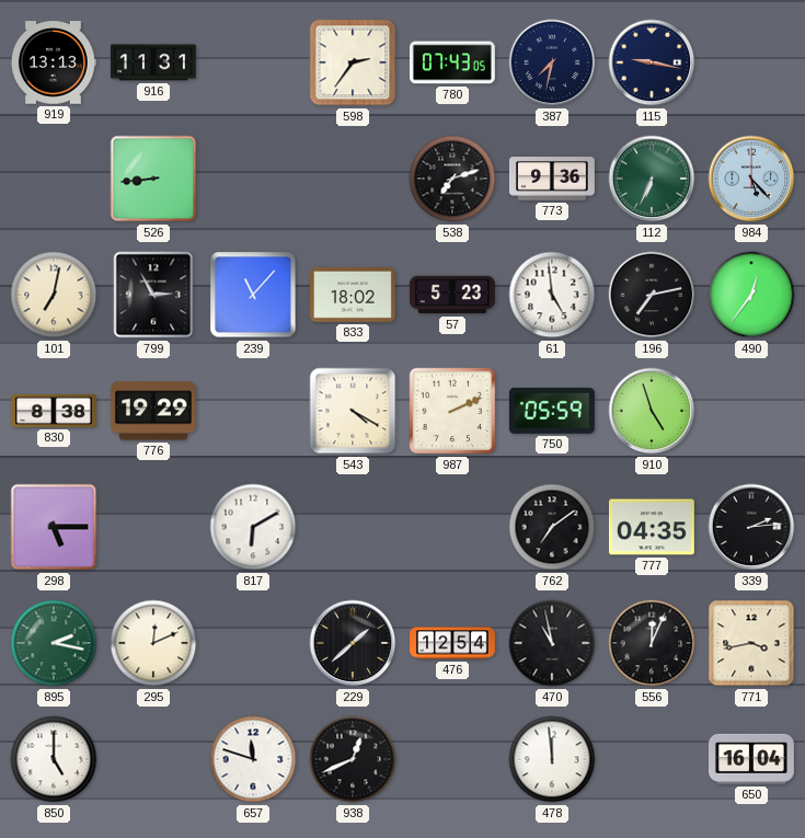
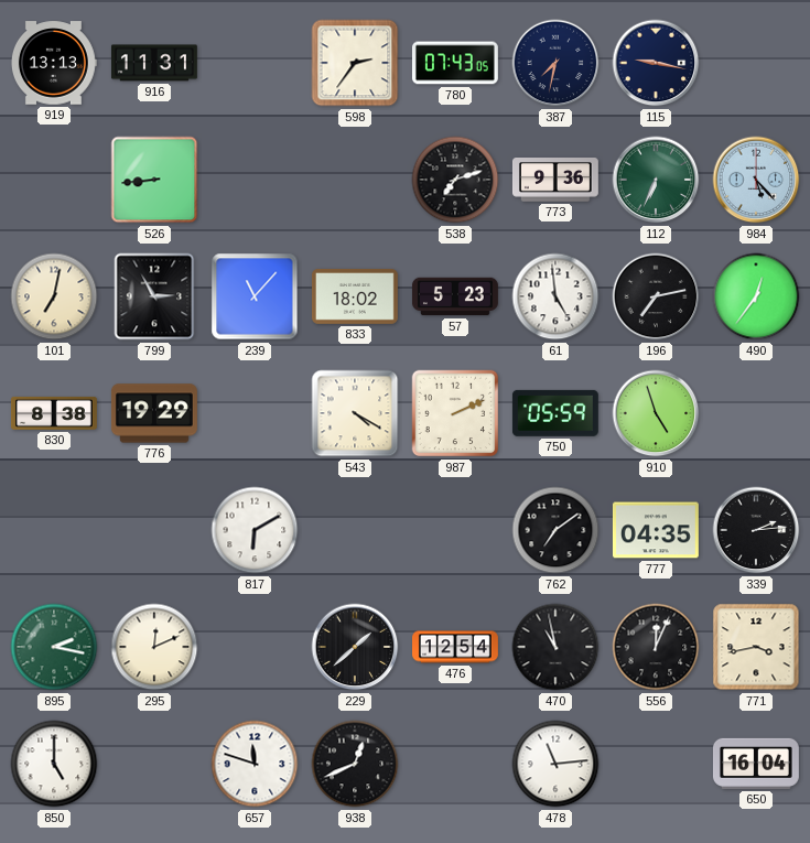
298: 5:15 -> none (54, 527)
478: 11:59 -> 11:14 (555, 764)
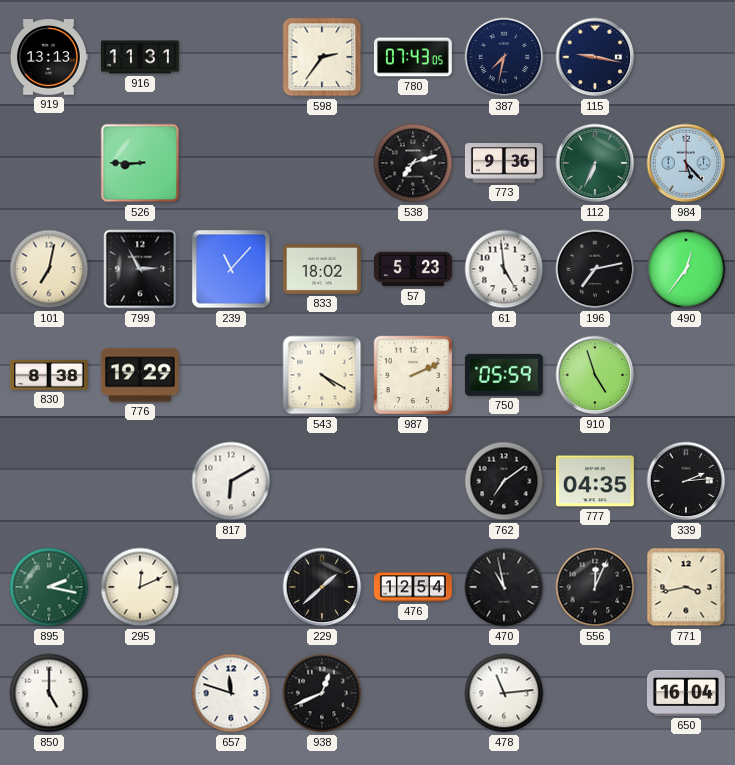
526: 8:44 -> 8:45 (140, 163)
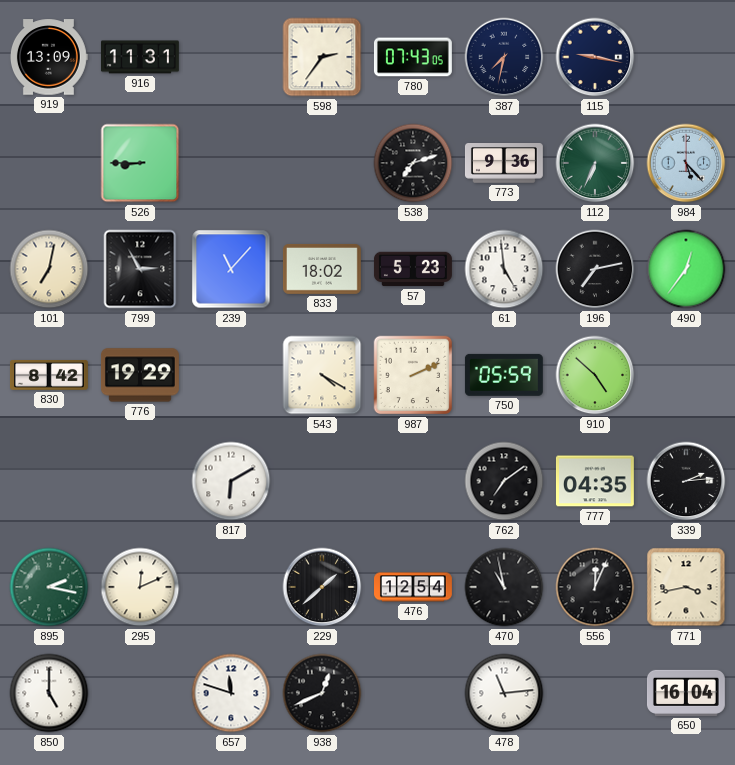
919: 13:13 -> 13:09 (49, 57)
830: 8:38 -> 8:42 (49, 375)
910: 4:57 -> 4:52 (595, 375)
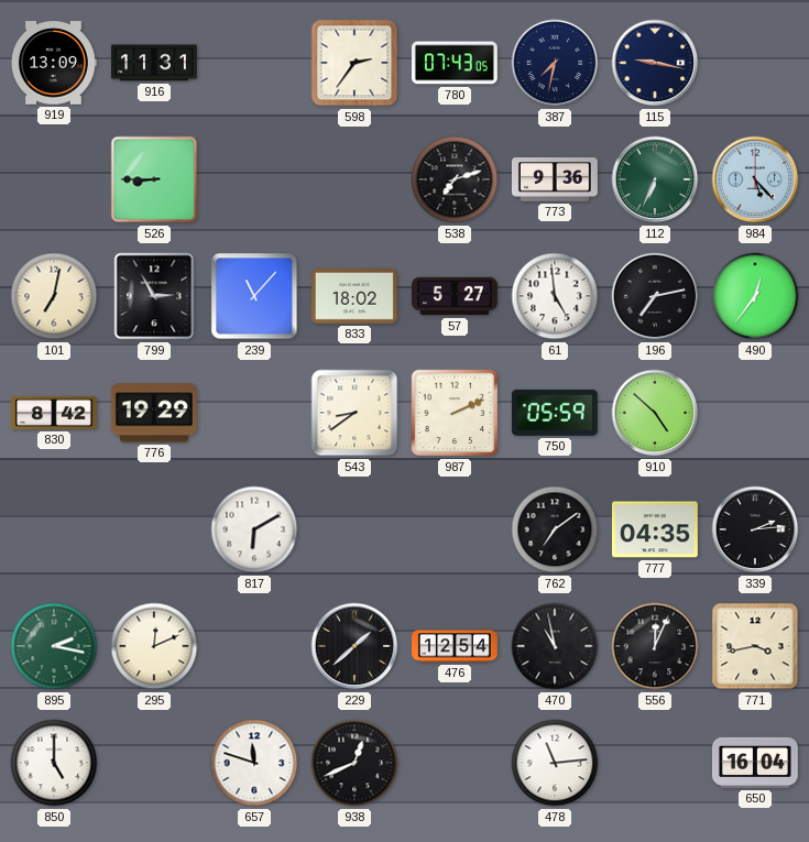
57: 5:23 -> 5:27 (455, 296)
543: 4:20 -> 8:39 (354, 413)
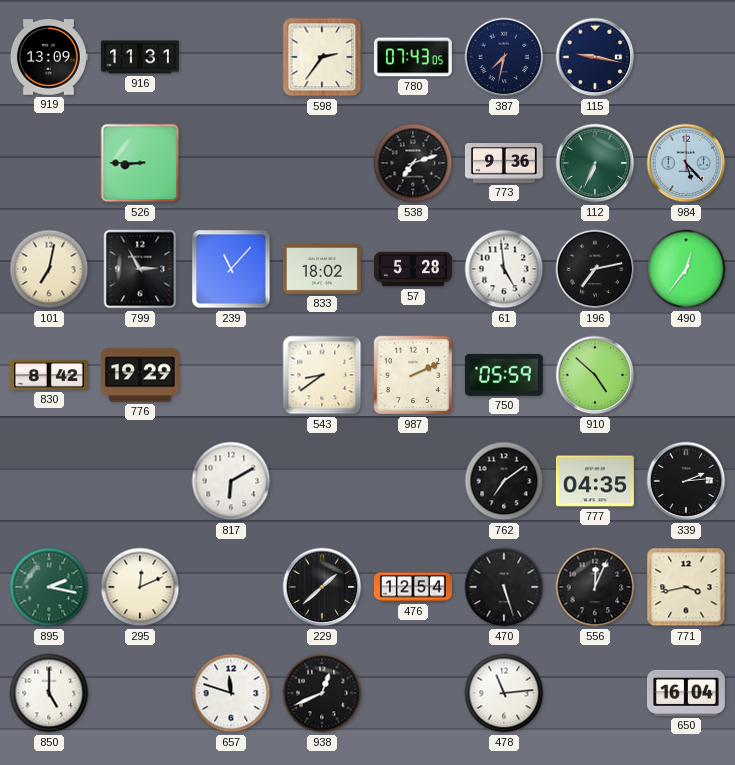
57: 5:27 -> 5:28 (413, 269)
470: 10:58 -> 5:27 (504, 587)
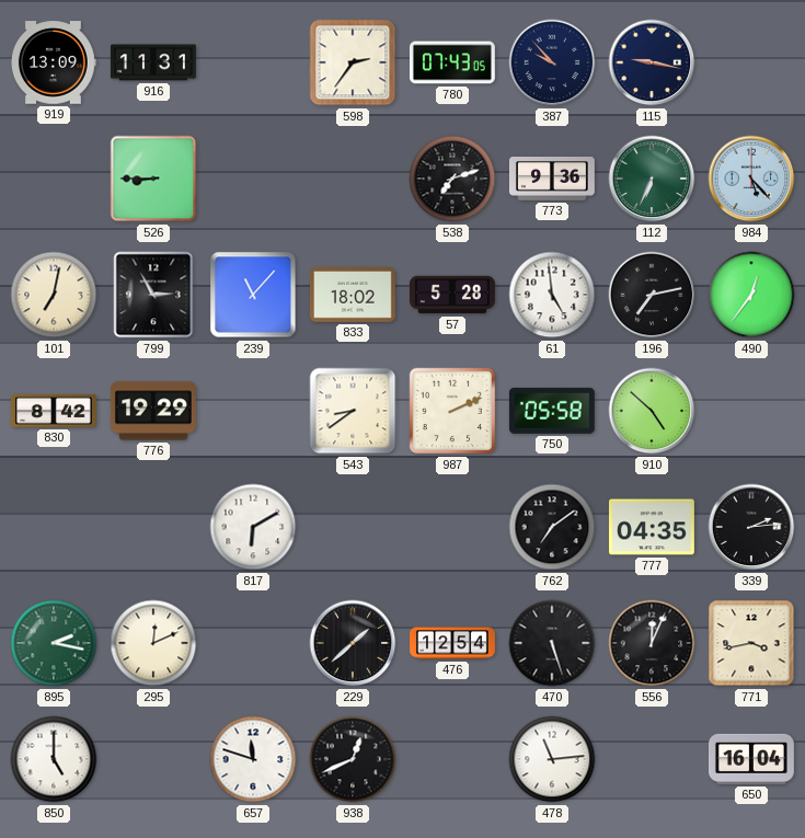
387: 7:32 -> 9:53 (552, 62)
750: 05:59 -> 05:58 (552, 411)
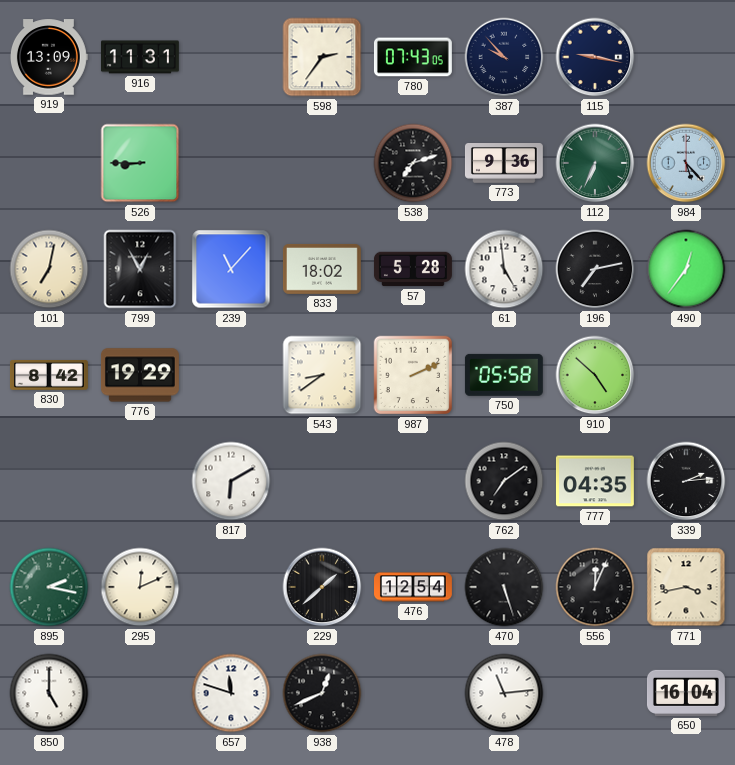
799: 2:55 -> 12:55 (140, 269)
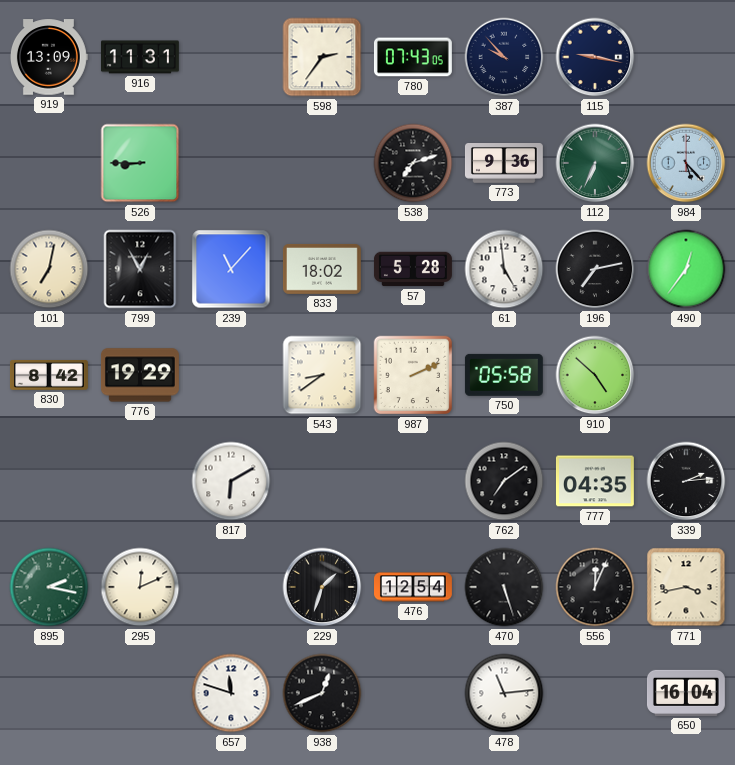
229: 1:38 -> 1:33 (322, 587)
850: 5:00 -> none (49, 693)
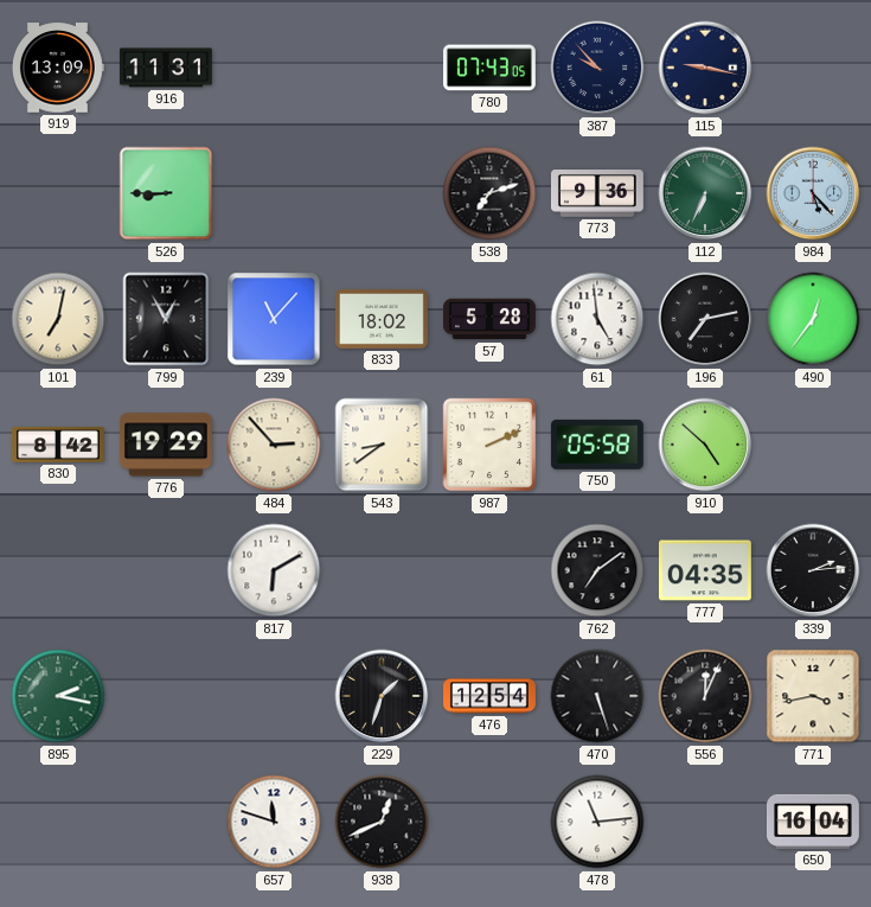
598: 2:36 -> none (322, 57)
484: none -> 2:53 (274, 445)
295: 12:11 -> none (140, 587)
